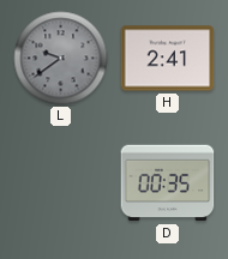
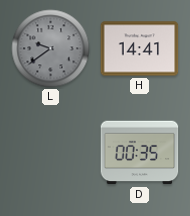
H: 2:41 -> 14:41 (140, 49)
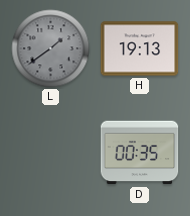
L: 9:39 -> 1:39 (51, 49)
H: 14:41 -> 19:13 (140, 49)
